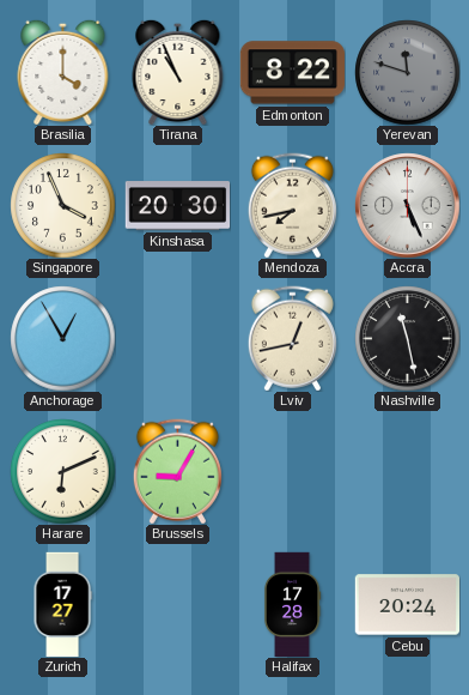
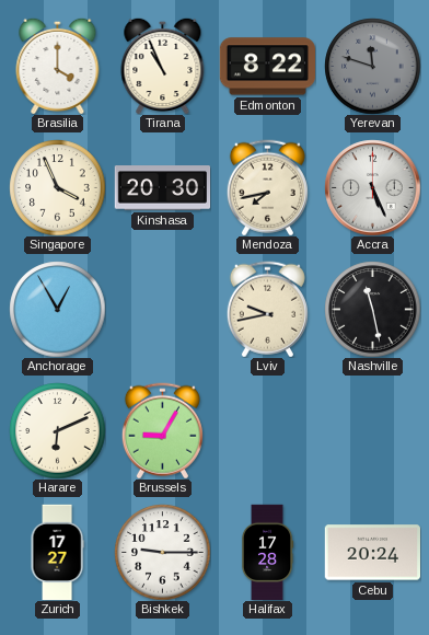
Lviv: 12:43 -> 9:43 (267, 309)
Bishkek: none -> 9:15 (162, 552)
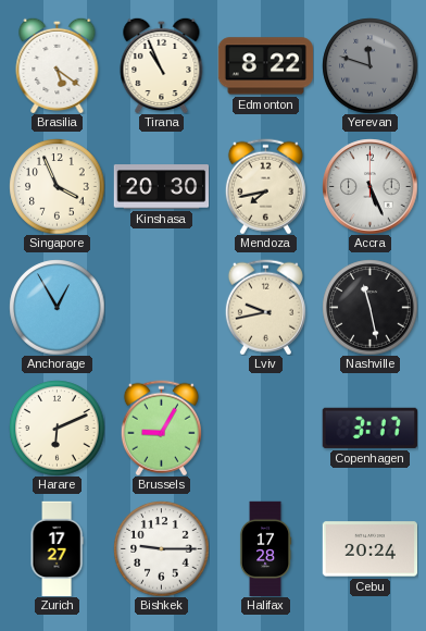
Brasilia: 4:00 -> 5:21 (58, 65)
Copenhagen: none -> 3:17 (369, 428)
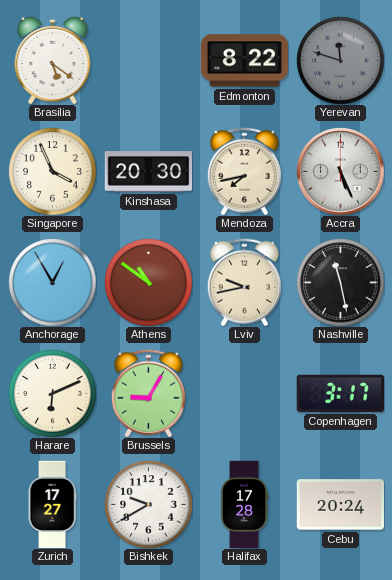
Tirana: 10:56 -> none (162, 65)
Athens: none -> 10:51 (148, 282)
Bishkek: 9:15 -> 9:40 (148, 504)
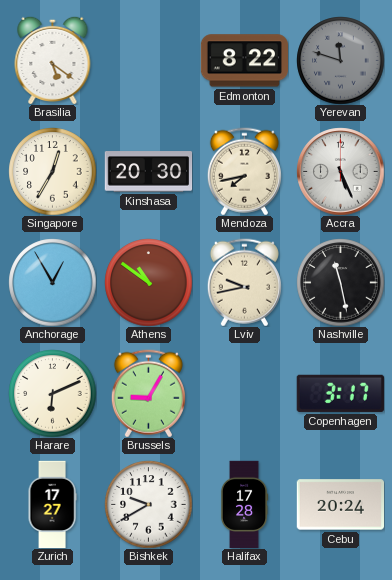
Singapore: 3:56 -> 12:35 (52, 171)
